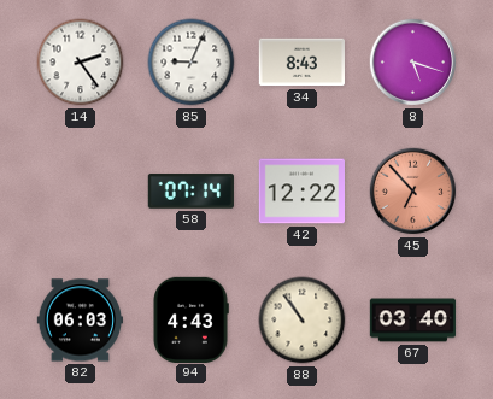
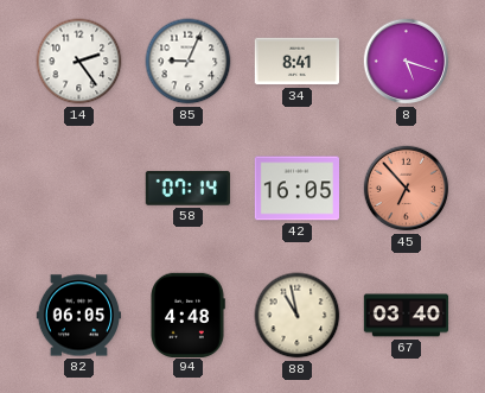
34: 8:43 -> 8:41 (296, 62)
42: 12:22 -> 16:05 (296, 189)
82: 06:03 -> 06:05 (78, 316)
94: 4:43 -> 4:48 (187, 315)
88: 10:54 -> 10:58 (298, 316)
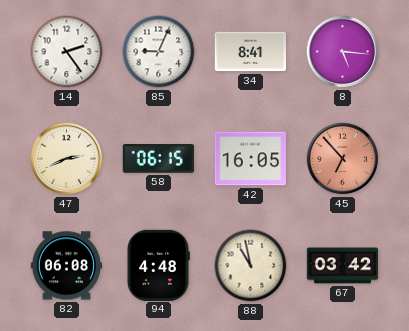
8: 5:18 -> 5:16 (343, 52)
47: none -> 2:41 (67, 159)
58: 07:14 -> 06:15 (158, 159)
82: 06:05 -> 06:08 (66, 266)
67: 03:40 -> 03:42 (343, 266)
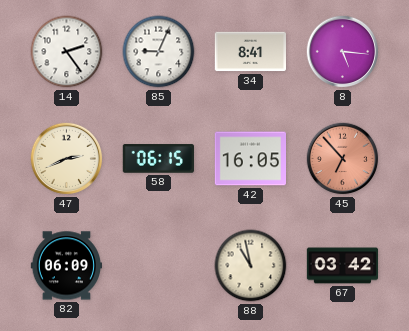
82: 06:08 -> 06:09 (66, 266)
94: 4:48 -> none (158, 265)
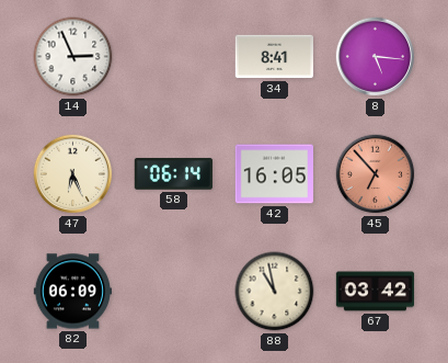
14: 2:24 -> 2:56 (73, 57)
85: 9:04 -> none (159, 52)
47: 2:41 -> 6:26 (73, 174)
58: 06:15 -> 06:14 (173, 174)
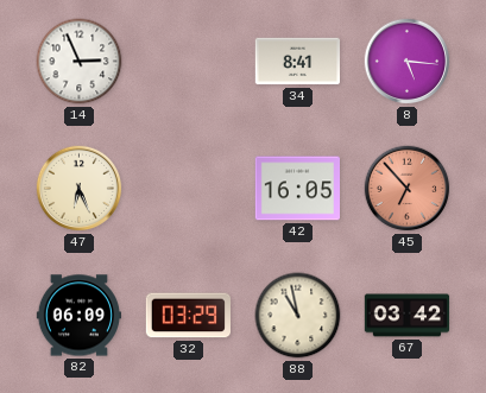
58: 06:14 -> none (173, 174)
32: none -> 03:29 (188, 316)
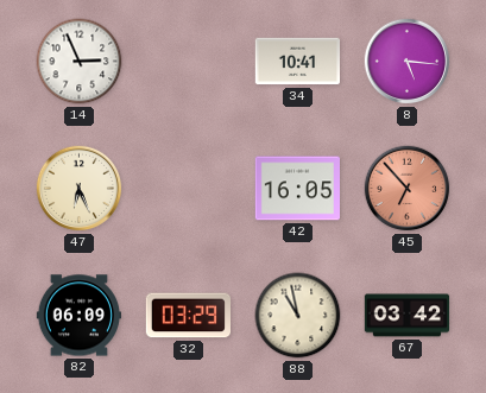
34: 8:41 -> 10:41 (297, 62)
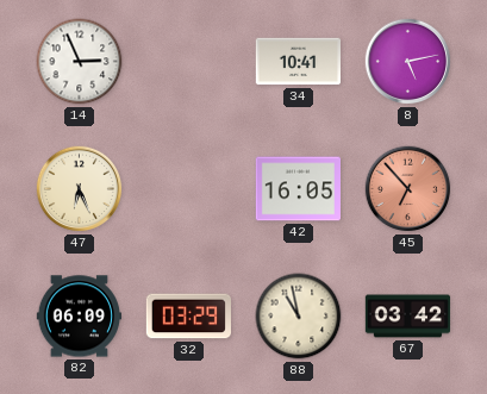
8: 5:16 -> 5:13 (408, 62)
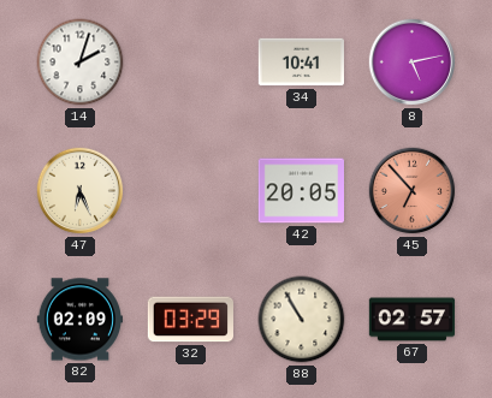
14: 2:56 -> 2:03 (81, 63)
42: 16:05 -> 20:05 (301, 191)
82: 06:09 -> 02:09 (79, 320)
88: 10:58 -> 10:55 (302, 320)
67: 03:42 -> 02:57 (413, 320)
